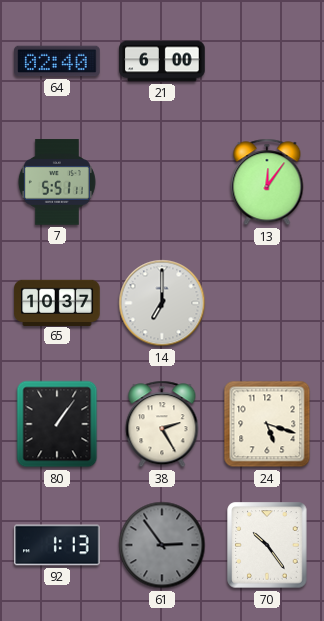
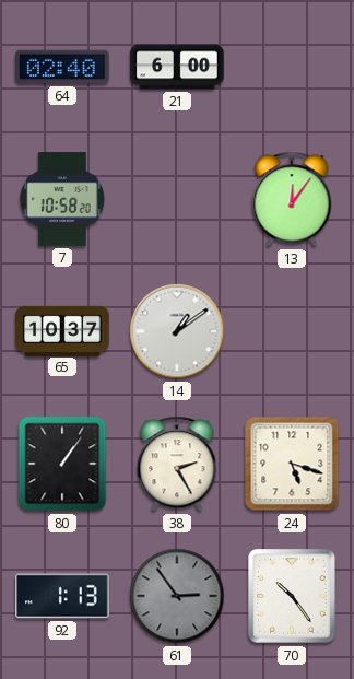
7: 5:51 -> 10:58 (62, 199)
14: 7:00 -> 1:09 (177, 331)
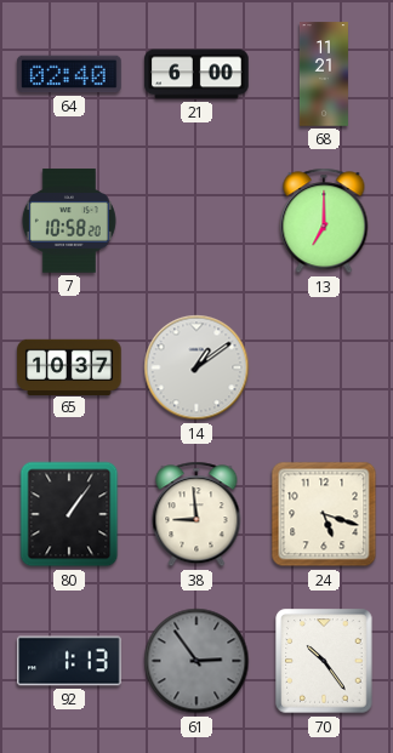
68: none -> 11:21 (324, 74)
13: 12:06 -> 7:00 (324, 221)
38: 2:25 -> 8:59 (196, 514)
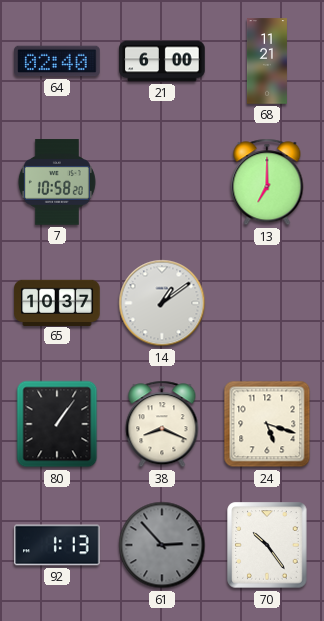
38: 8:59 -> 8:19 (162, 424)
61: 2:54 -> 2:53 (162, 545)
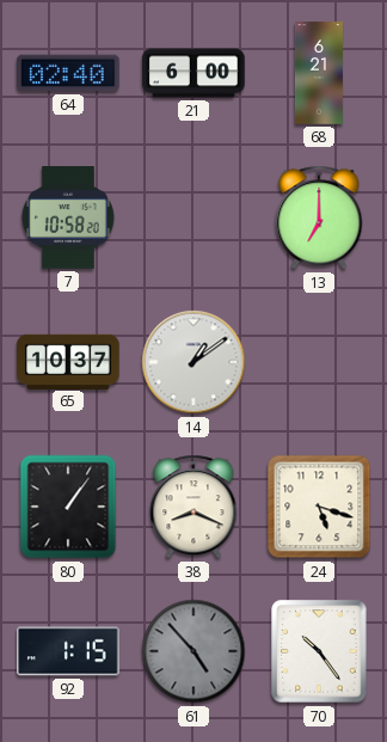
68: 11:21 -> 6:21 (319, 73)
92: 1:13 -> 1:15 (68, 651)
61: 2:53 -> 4:53 (193, 651)
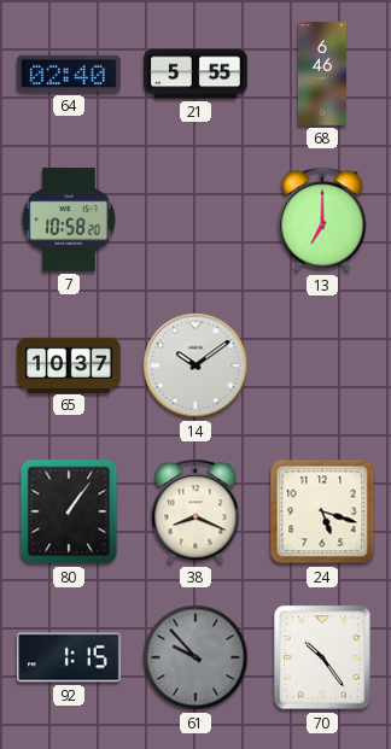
21: 6:00 -> 5:55 (195, 74)
68: 6:21 -> 6:46 (322, 74)
14: 1:09 -> 10:09 (195, 365)
61: 4:53 -> 9:53 (195, 657)
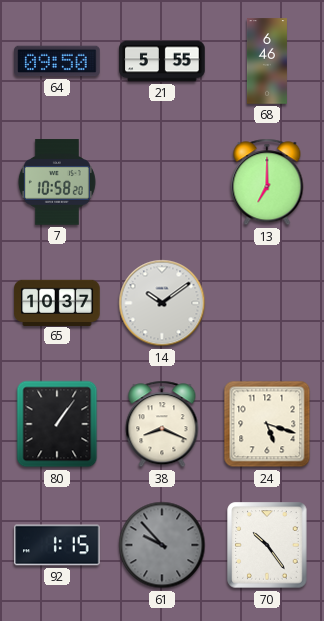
64: 02:40 -> 09:50 (57, 61)
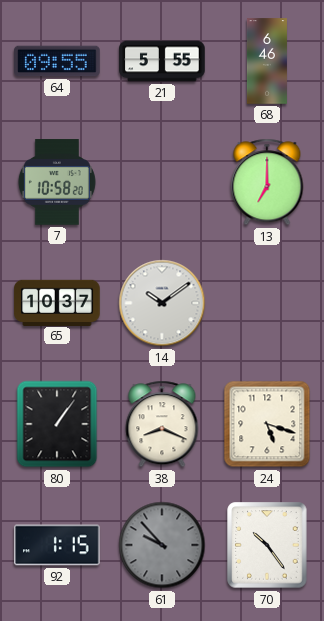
64: 09:50 -> 09:55 (57, 61)
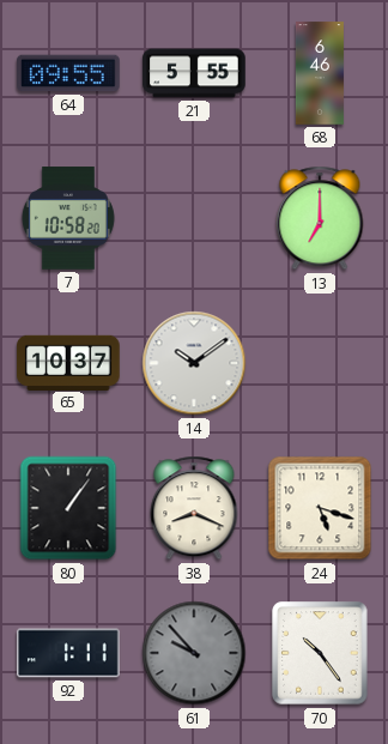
92: 1:15 -> 1:11 (68, 653)
